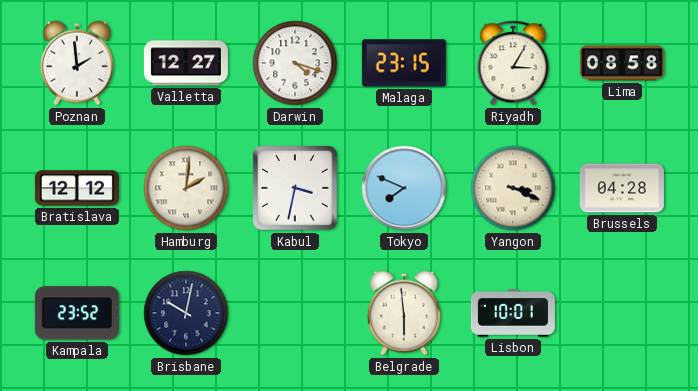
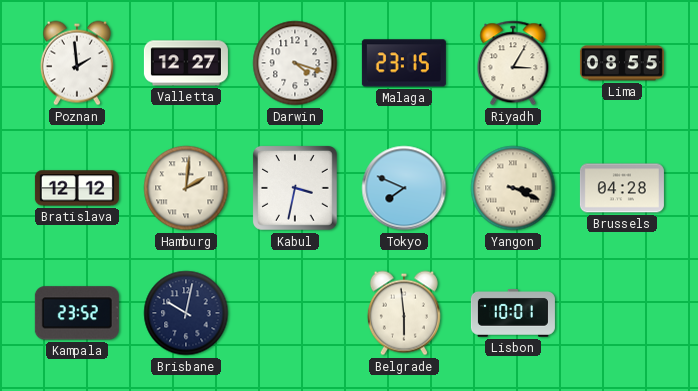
Lima: 08:58 -> 08:55 (622, 63)
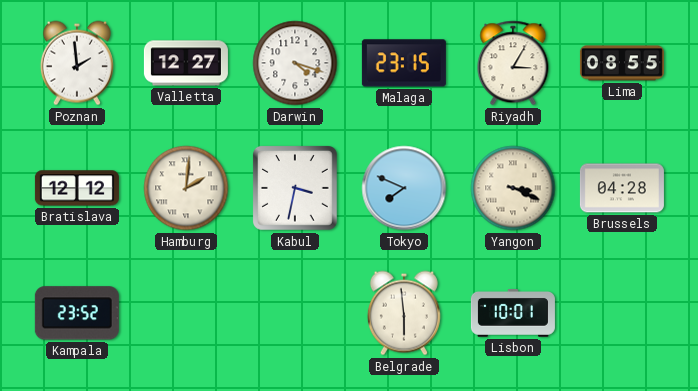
Brisbane: 10:02 -> none (186, 313)
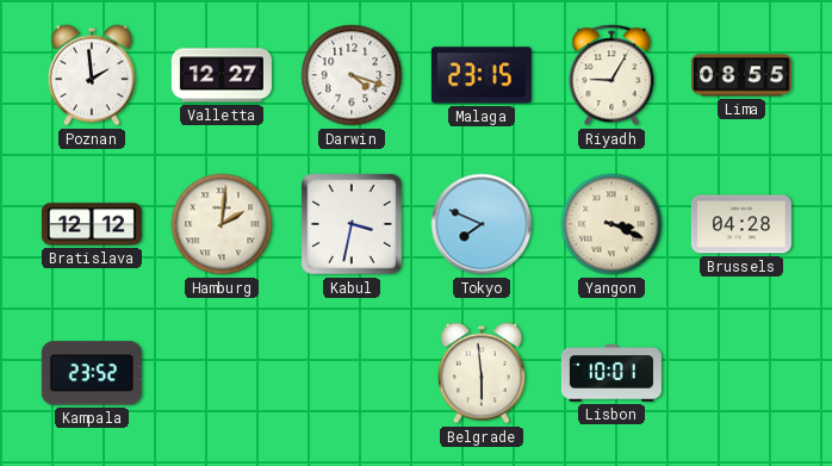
Riyadh: 3:05 -> 9:05 (611, 75)
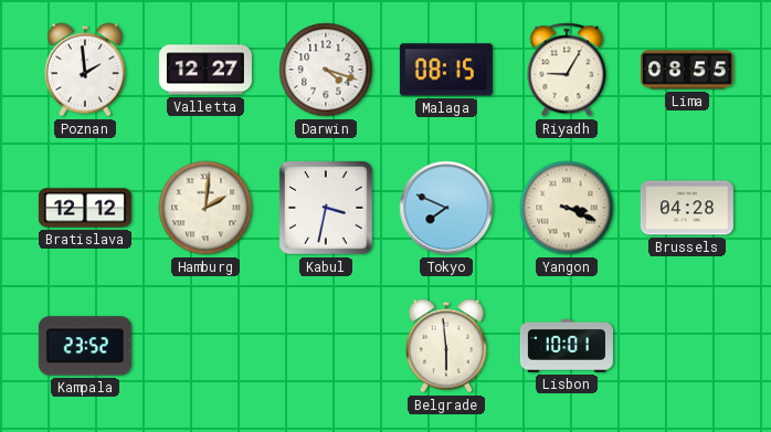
Malaga: 23:15 -> 08:15 (446, 70)
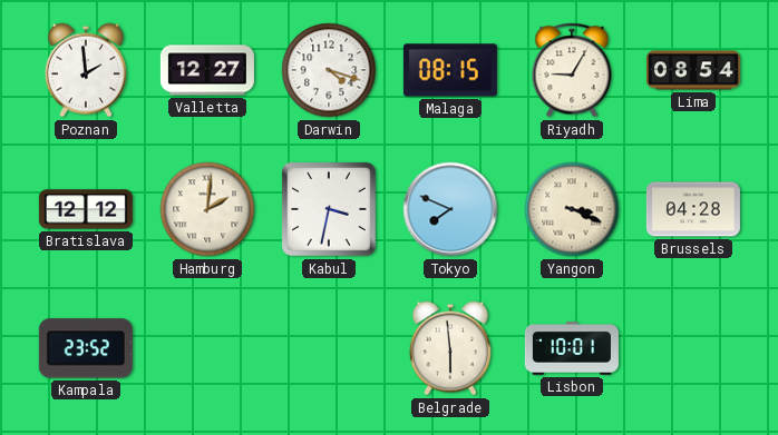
Lima: 08:55 -> 08:54 (693, 70)
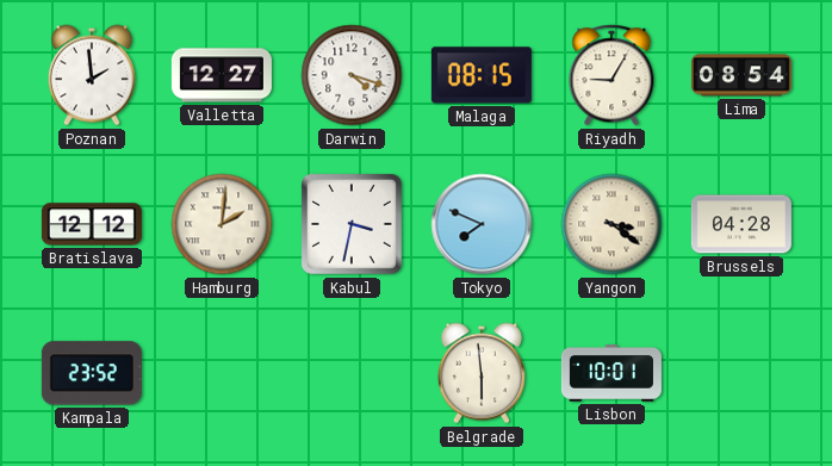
Yangon: 3:19 -> 3:21 (611, 224)
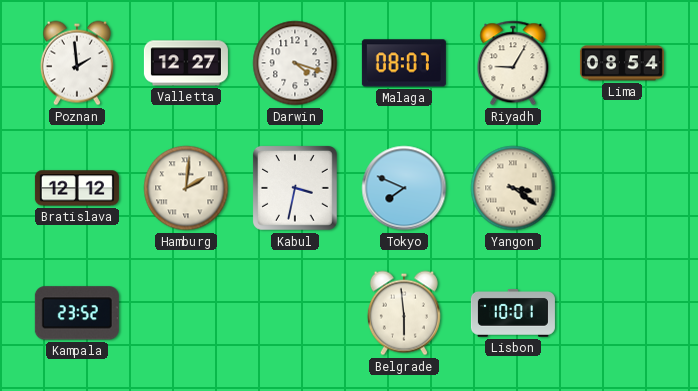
Malaga: 08:15 -> 08:07 (404, 63)
Brussels: 04:28 -> none (741, 224)
